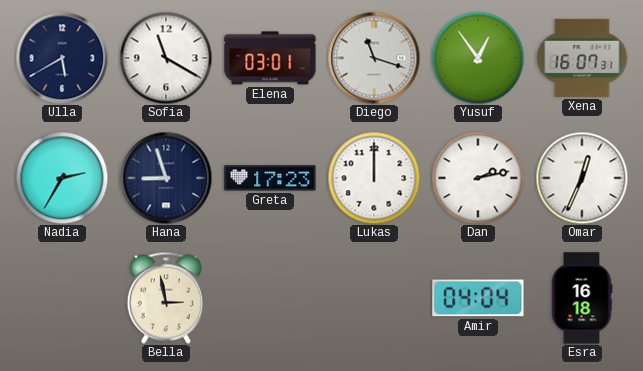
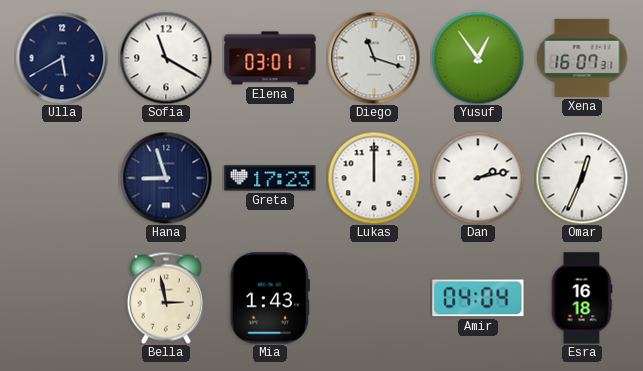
Nadia: 2:35 -> none (62, 178)
Mia: none -> 1:43 (270, 298)
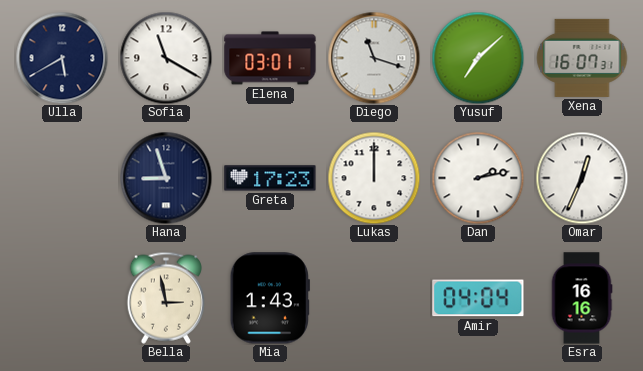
Yusuf: 12:54 -> 7:08 (478, 58)
Esra: 16:18 -> 16:16 (582, 298)
